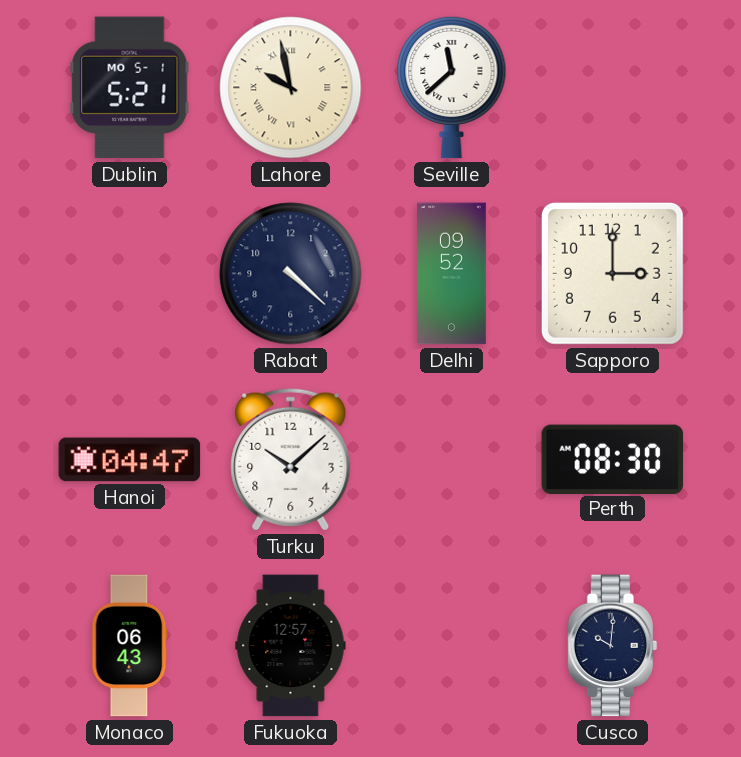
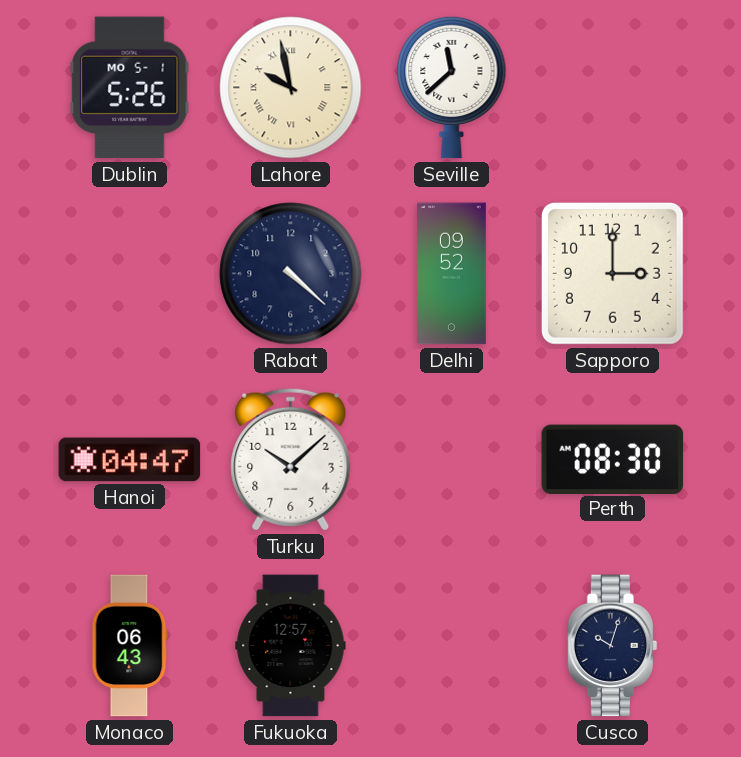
Dublin: 5:21 -> 5:26 (130, 88)
Cusco: 10:01 -> 10:03 (613, 646)
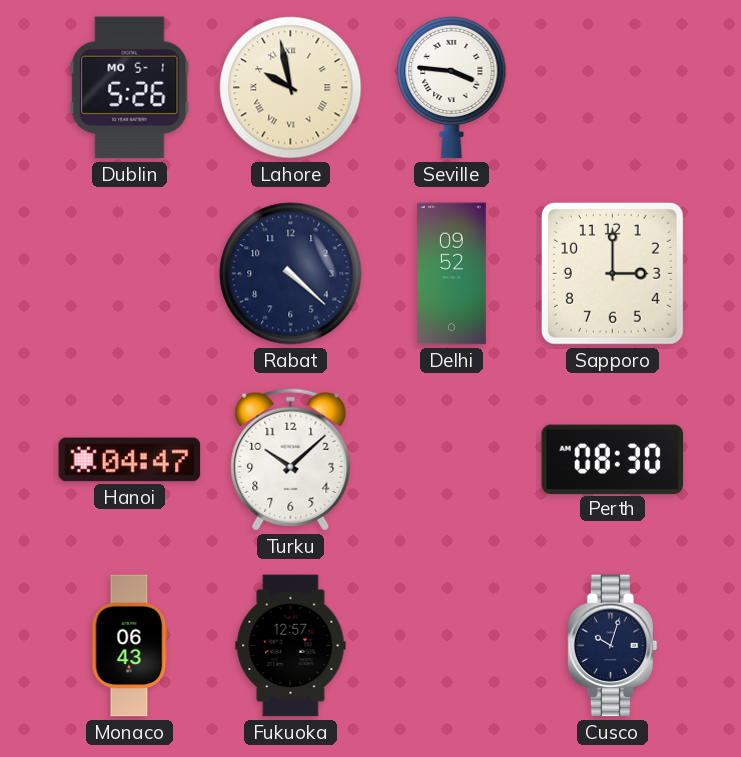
Seville: 11:38 -> 3:46 (452, 87)
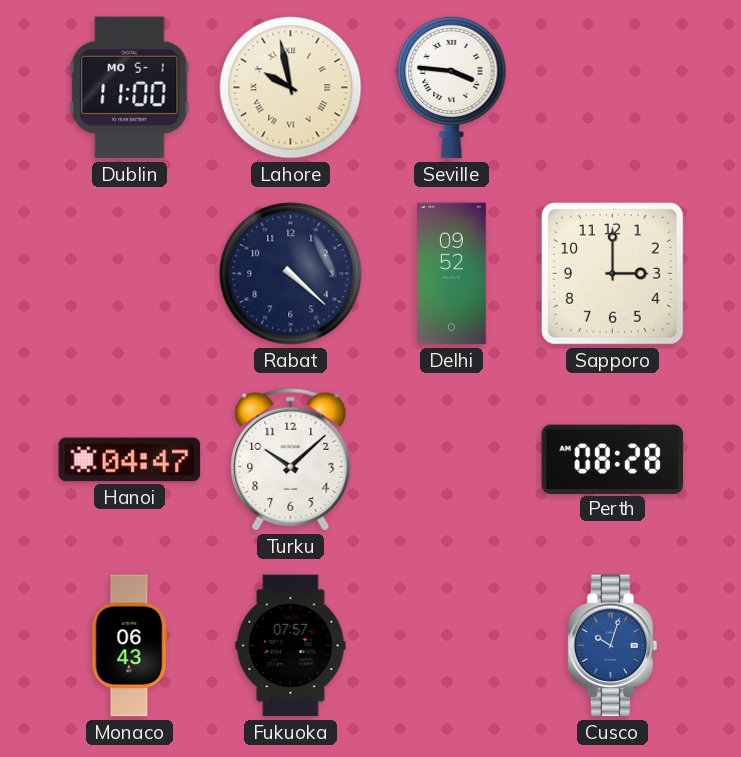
Dublin: 5:26 -> 11:00 (130, 88)
Perth: 08:30 -> 08:28 (613, 459)
Fukuoka: 12:57 -> 07:57 (291, 646)
Cusco dial: navy -> blue (613, 646)
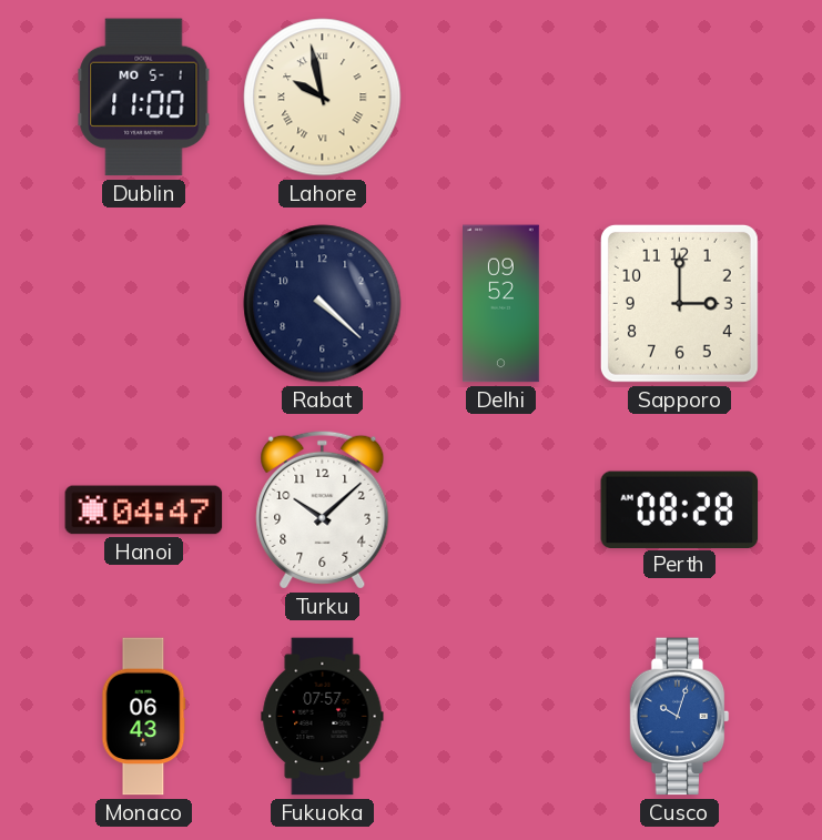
Seville: 3:46 -> none (452, 87)
